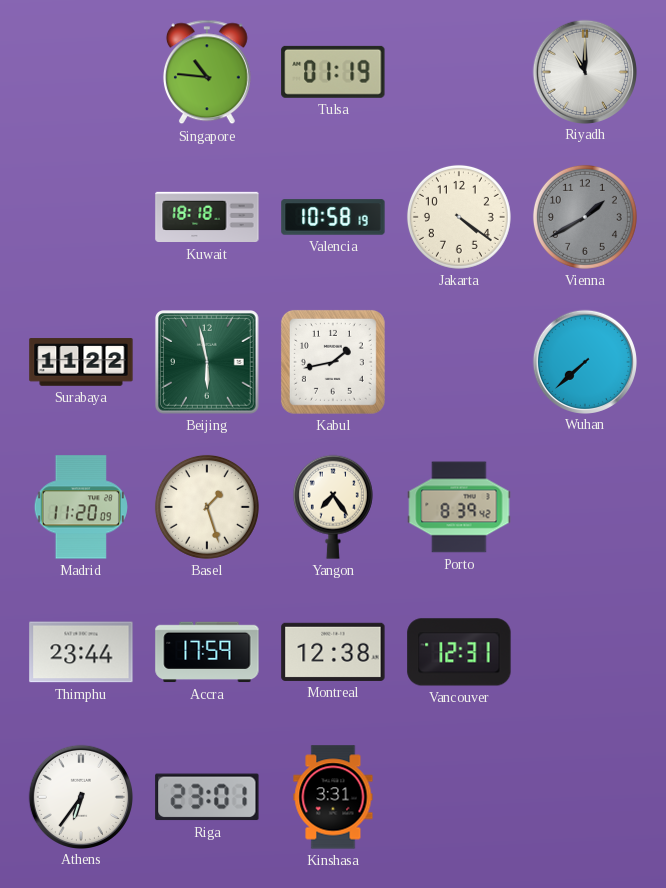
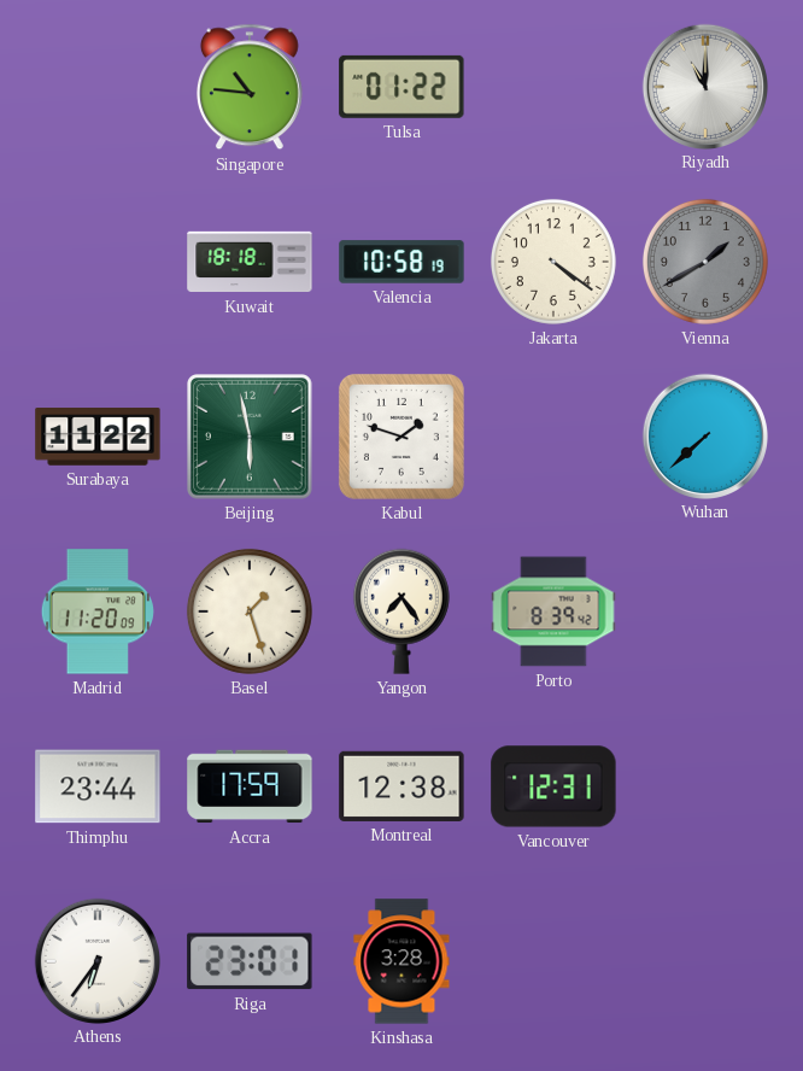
Tulsa: 01:19 -> 01:22 (401, 87)
Kabul: 1:43 -> 1:48 (401, 437)
Kinshasa: 3:31 -> 3:28 (401, 961)
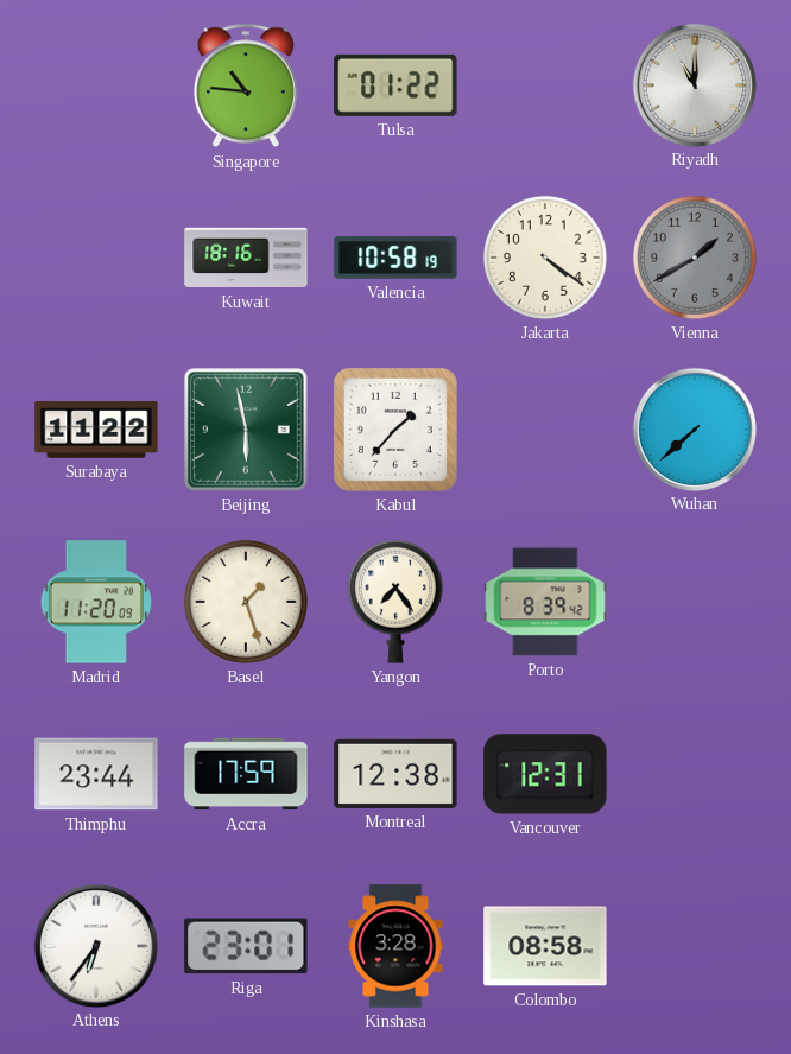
Kuwait: 18:18 -> 18:16 (246, 258)
Kabul: 1:48 -> 1:37 (395, 430)
Colombo: none -> 08:58 (545, 946)
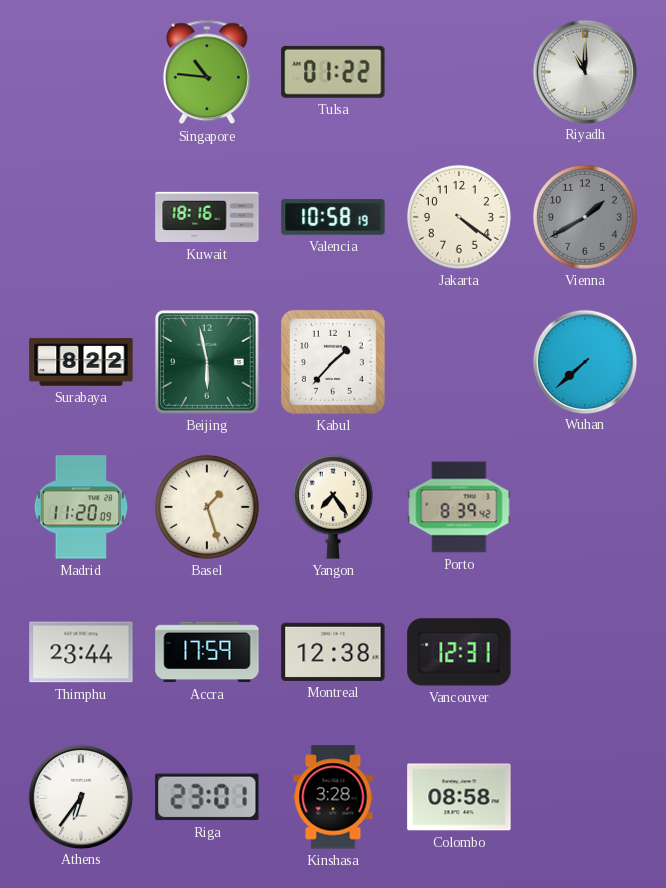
Surabaya: 11:22 -> 8:22 (81, 362)
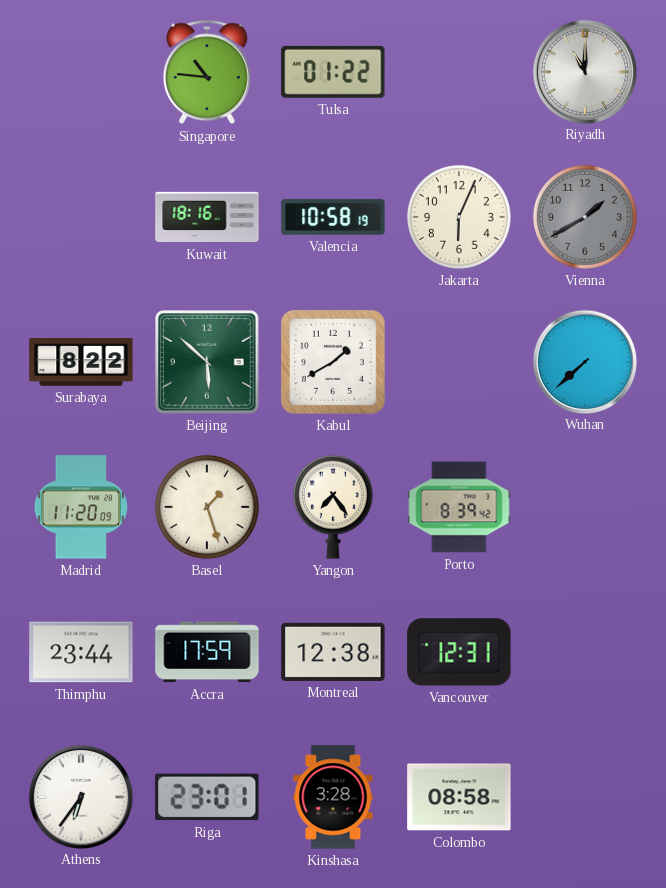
Jakarta: 4:21 -> 6:04 (459, 217)
Beijing: 5:58 -> 5:52 (208, 363)
Kabul: 1:37 -> 1:40 (333, 362)
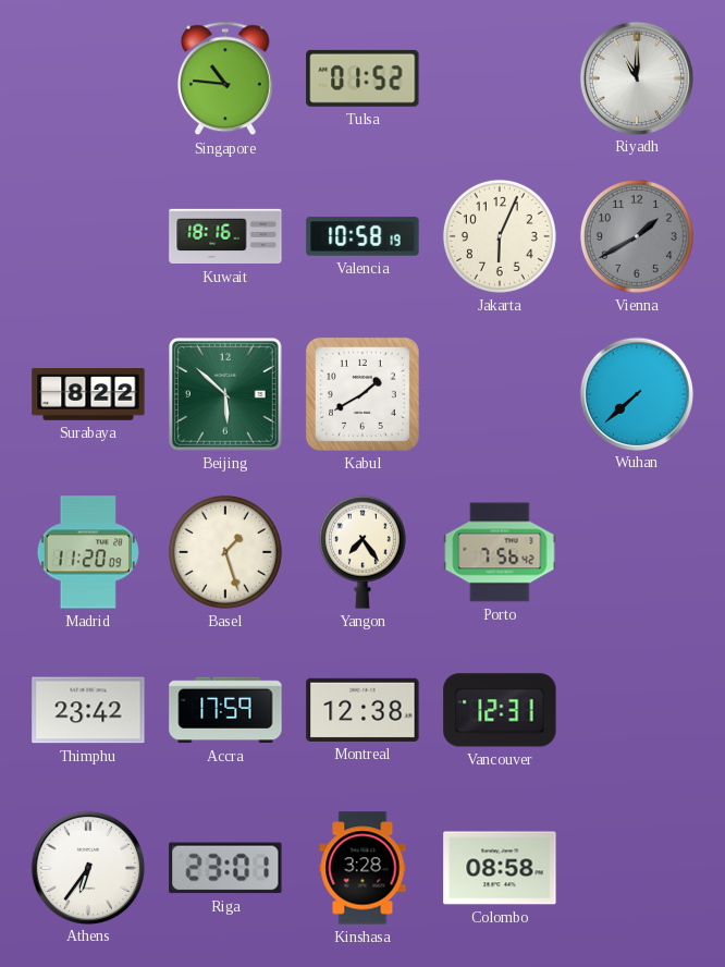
Tulsa: 01:22 -> 01:52 (362, 78)
Porto: 8:39 -> 7:56 (500, 552)
Thimphu: 23:44 -> 23:42 (88, 710)
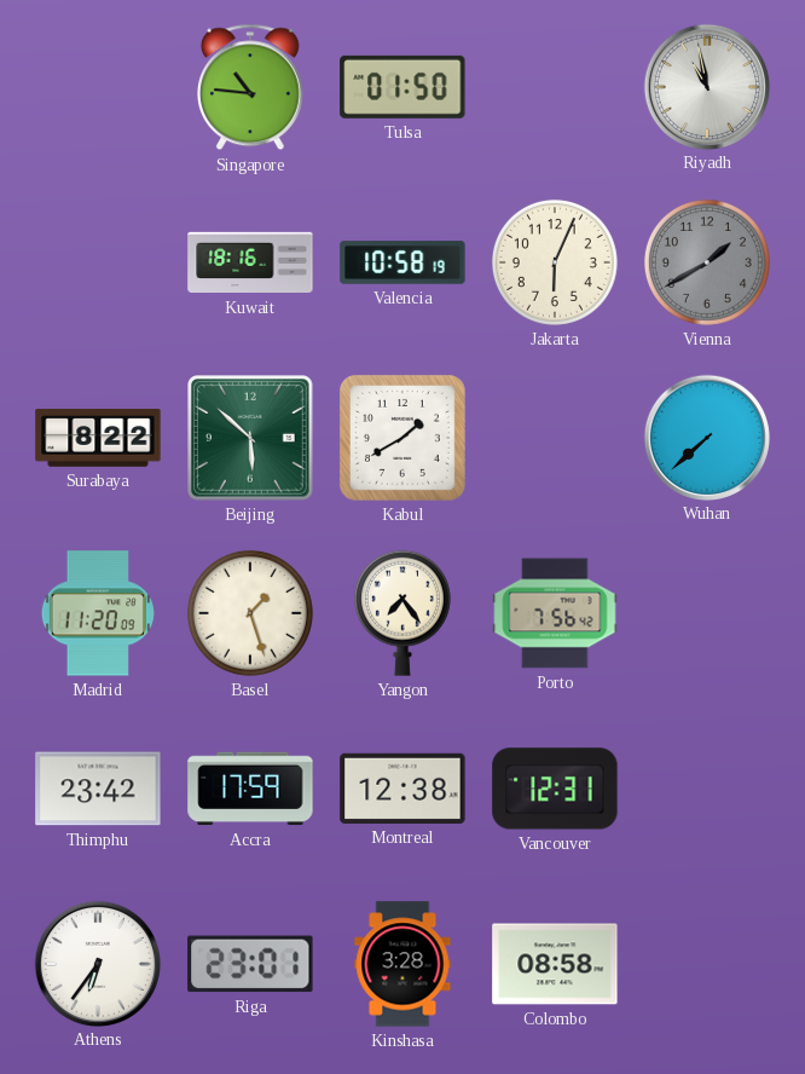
Tulsa: 01:52 -> 01:50 (402, 87)
Riyadh: 11:00 -> 10:58 (706, 86)
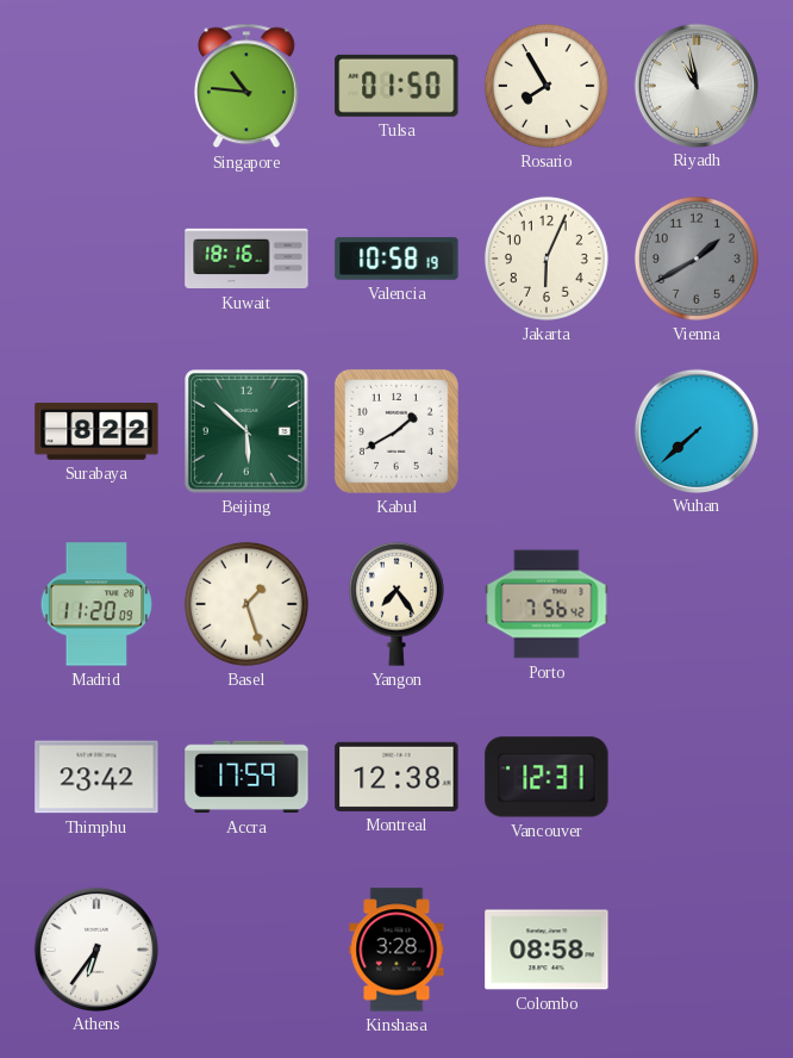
Rosario: none -> 7:55 (547, 86)
Riga: 23:01 -> none (250, 964)
